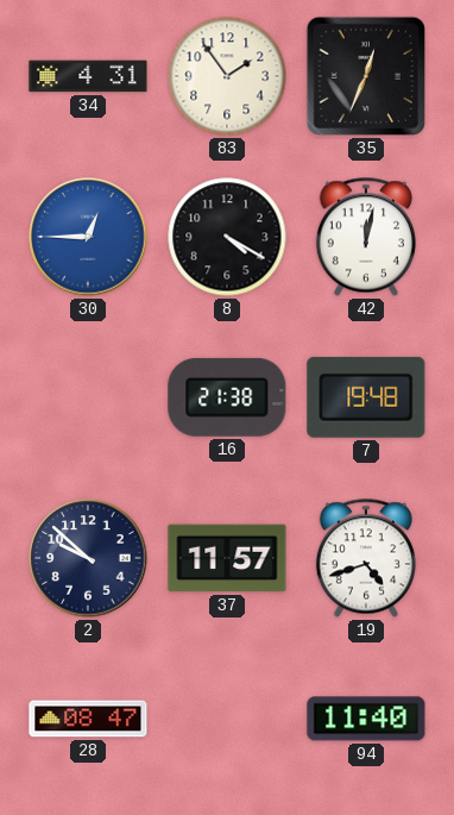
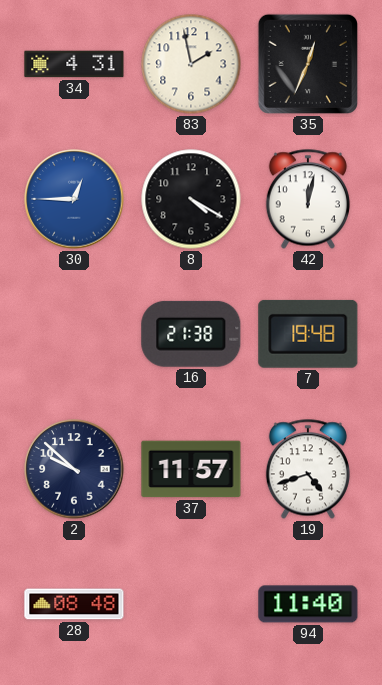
83: 1:54 -> 1:58 (191, 64)
28: 08:47 -> 08:48 (74, 604)
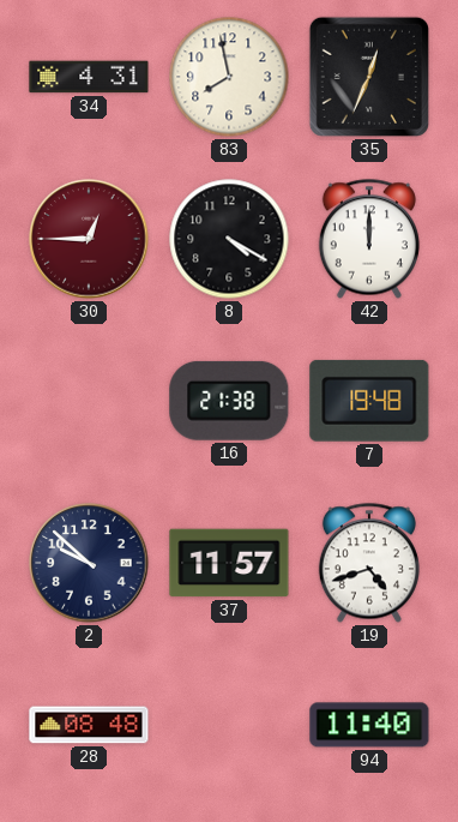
83: 1:58 -> 7:58 (229, 77)
30 dial: blue -> burgundy (89, 239)
42: 12:02 -> 12:00 (369, 239)
